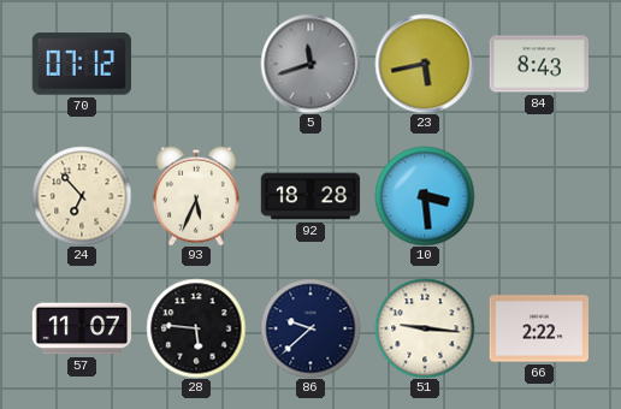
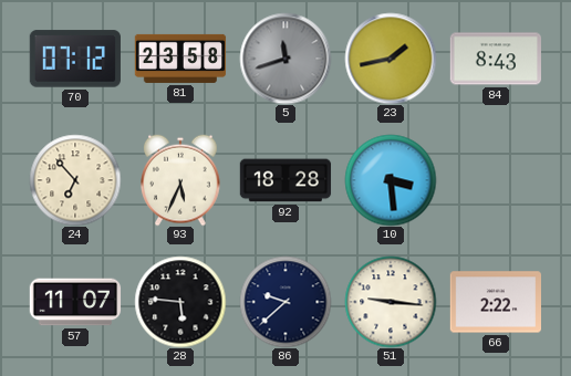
81: none -> 23:58 (180, 59)
23: 5:43 -> 1:43 (391, 59)
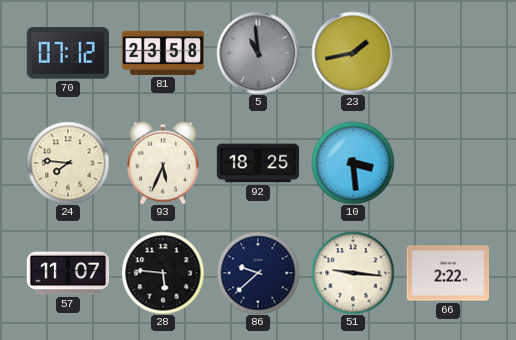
5: 11:42 -> 10:59 (258, 53)
84: 8:43 -> none (495, 59)
24: 6:53 -> 7:46 (68, 163)
92: 18:28 -> 18:25 (258, 163)
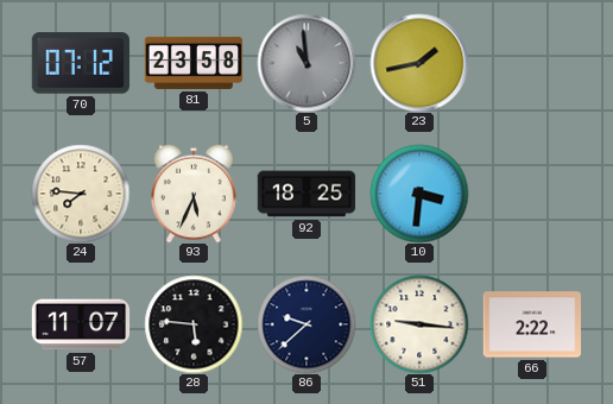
10: 3:29 -> 3:31 (419, 194)
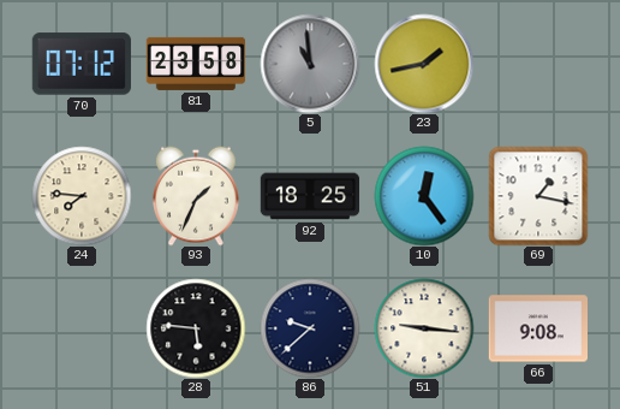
93: 5:34 -> 1:34 (197, 196)
10: 3:31 -> 12:24 (424, 196)
69: none -> 1:17 (538, 196)
57: 11:07 -> none (81, 324)
66: 2:22 -> 9:08 (537, 328)
